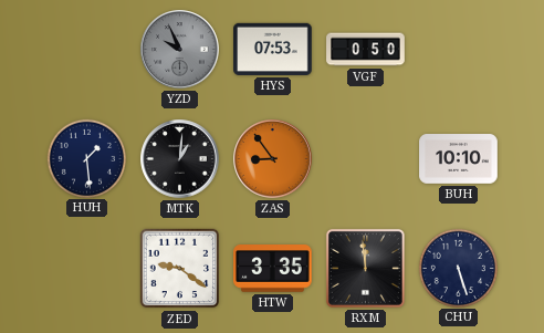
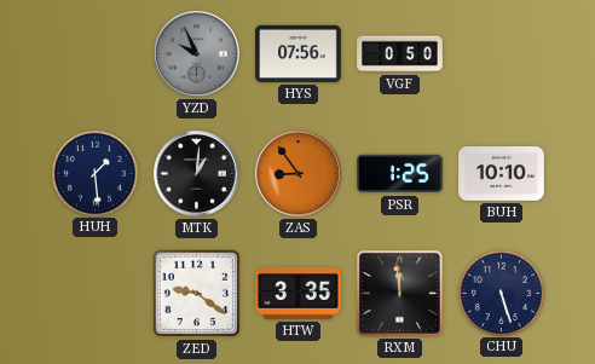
HYS: 07:53 -> 07:56 (299, 53)
PSR: none -> 1:25 (400, 174)
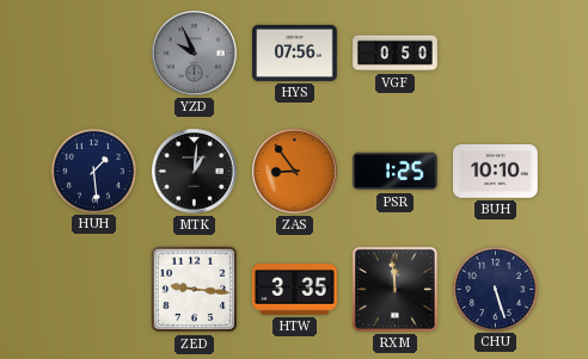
ZED: 9:21 -> 9:16 (195, 290)
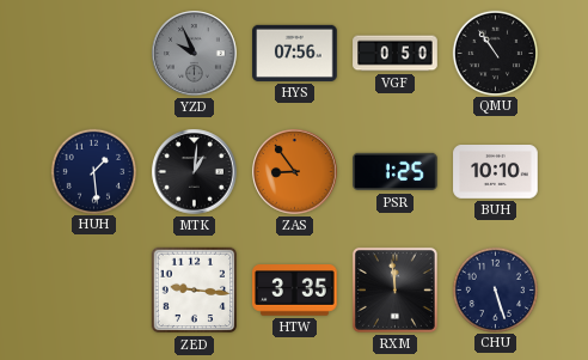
QMU: none -> 10:54 (495, 53)
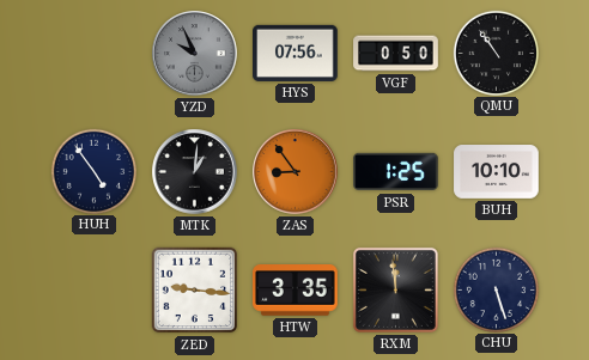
HUH: 1:29 -> 4:54 (93, 171)
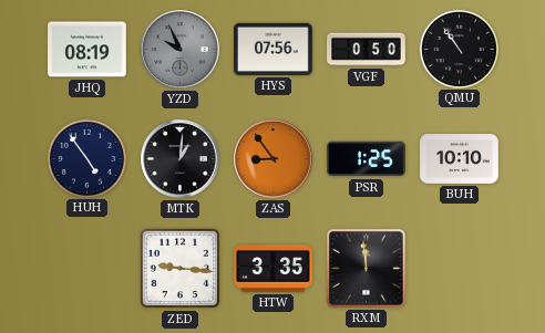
JHQ: none -> 08:19 (88, 50)
CHU: 5:27 -> none (496, 289)
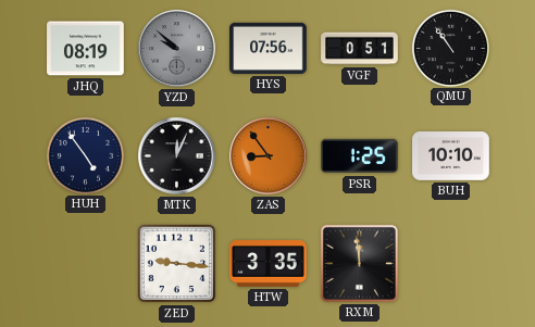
YZD: 9:56 -> 9:52 (177, 49)
VGF: 0:50 -> 0:51 (360, 49)
MTK: 1:01 -> 12:04 (177, 156)
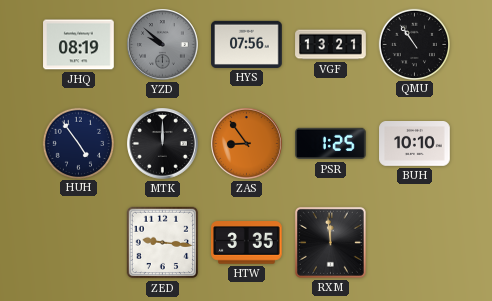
VGF: 0:51 -> 13:21 (331, 45)
MTK: 12:04 -> 12:00 (163, 144)
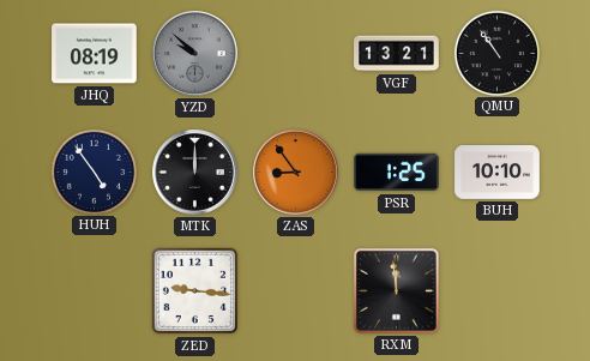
HYS: 07:56 -> none (247, 44)
HTW: 3:35 -> none (247, 243)
